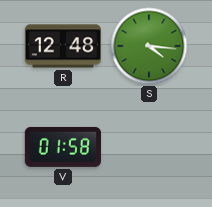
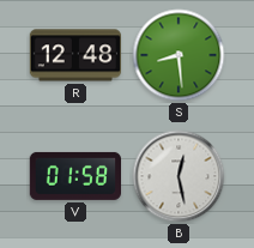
S: 4:16 -> 8:29 (179, 55)
B: none -> 12:28 (179, 176)
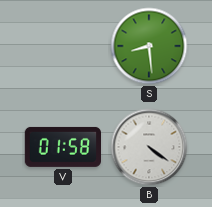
R: 12:48 -> none (74, 55)
B: 12:28 -> 4:21 (149, 147)
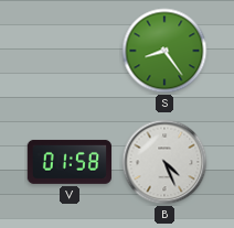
S: 8:29 -> 8:24 (164, 51)
B: 4:21 -> 4:26 (164, 162)
